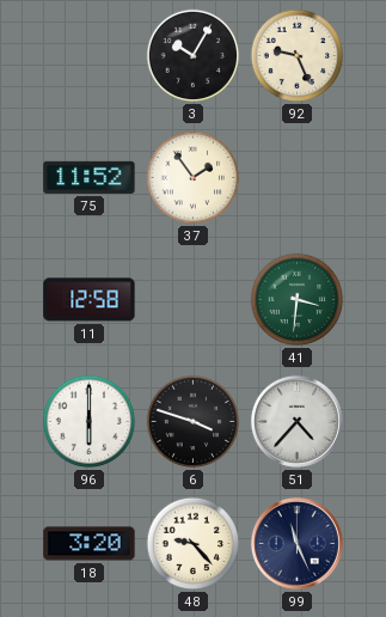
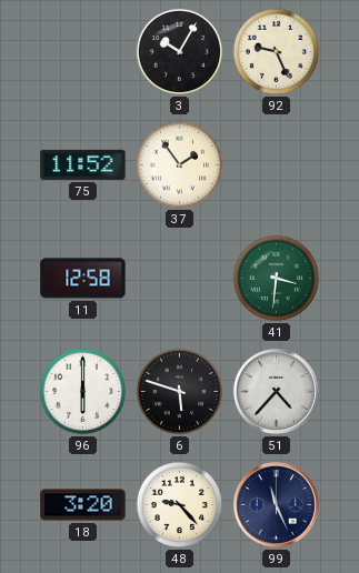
6: 3:48 -> 5:48 (180, 392)
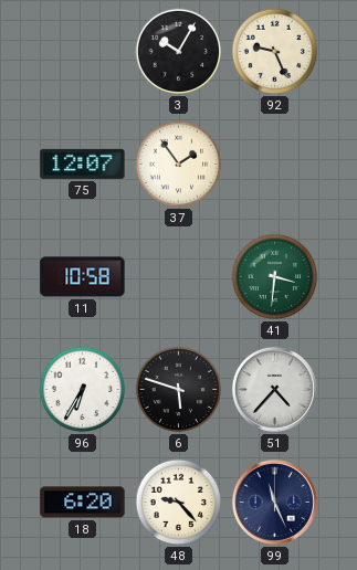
75: 11:52 -> 12:07 (83, 163)
11: 12:58 -> 10:58 (83, 277)
96: 6:00 -> 6:35 (83, 390)
18: 3:20 -> 6:20 (83, 503)
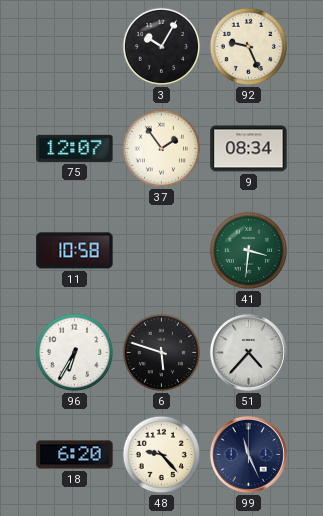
9: none -> 08:34 (249, 149)
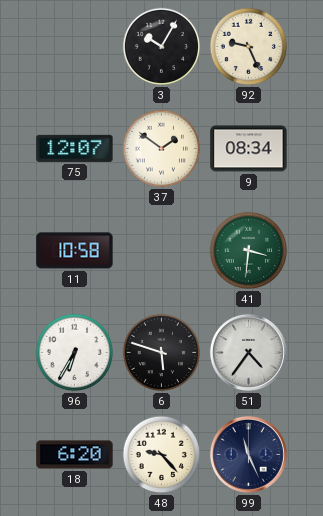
37: 1:54 -> 1:51 (162, 149)
51: 4:37 -> 4:36 (248, 352)
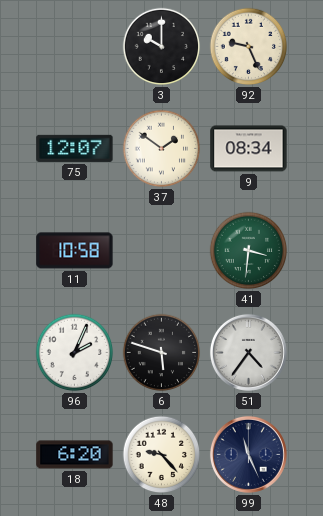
3: 10:05 -> 10:00 (162, 47)
96: 6:35 -> 2:04 (75, 353)
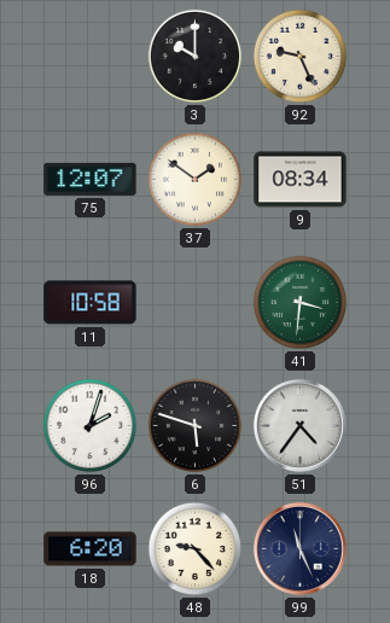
96: 2:04 -> 2:03 (91, 426)
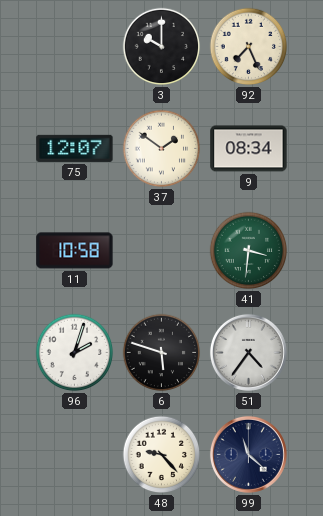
92: 9:26 -> 7:26 (249, 47)
18: 6:20 -> none (91, 549)
99: 11:26 -> 11:22 (248, 454)
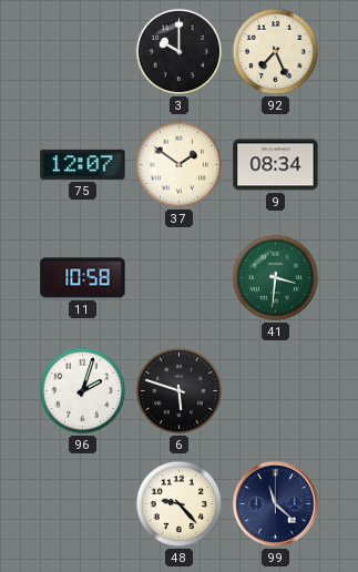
51: 4:36 -> none (248, 352)
